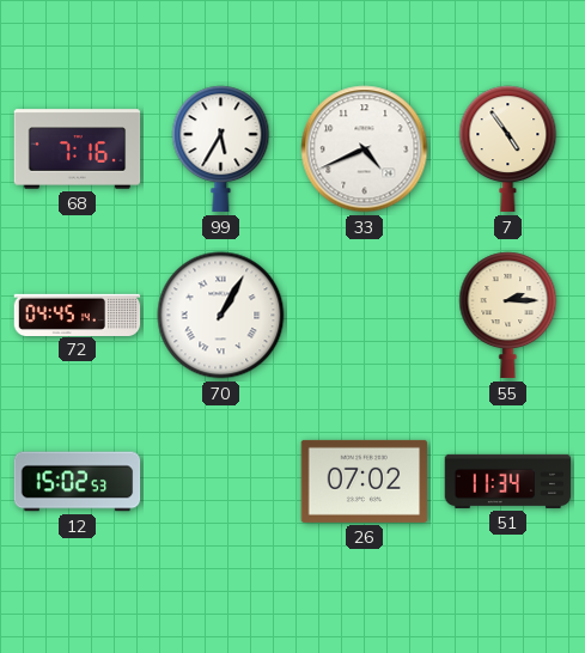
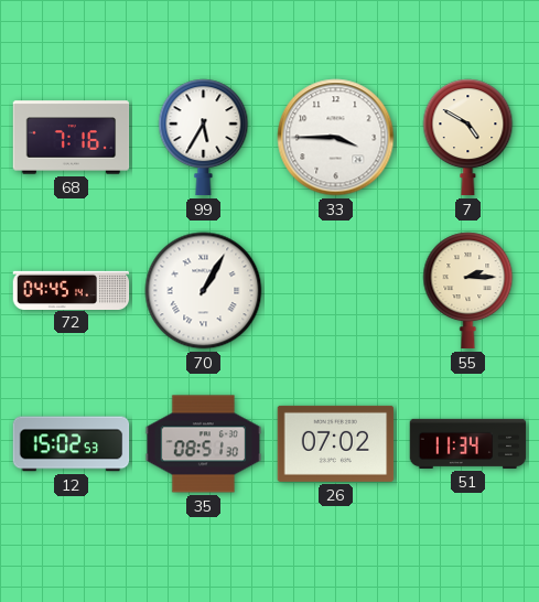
33: 4:41 -> 3:45 (336, 138)
7: 4:54 -> 4:50 (468, 138)
35: none -> 08:51 (204, 444)
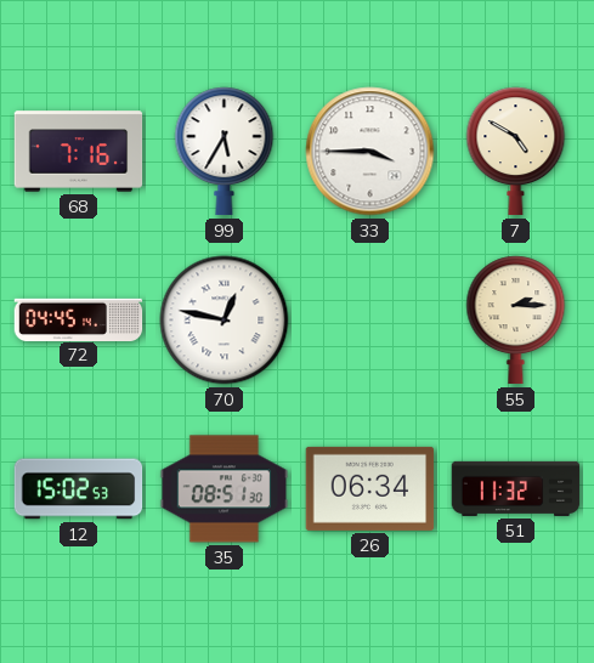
70: 1:05 -> 12:47 (225, 321)
26: 07:02 -> 06:34 (370, 488)
51: 11:34 -> 11:32 (516, 488)
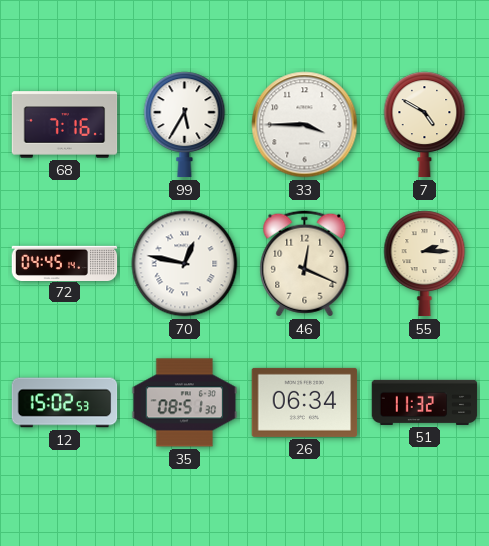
46: none -> 12:19 (305, 264)
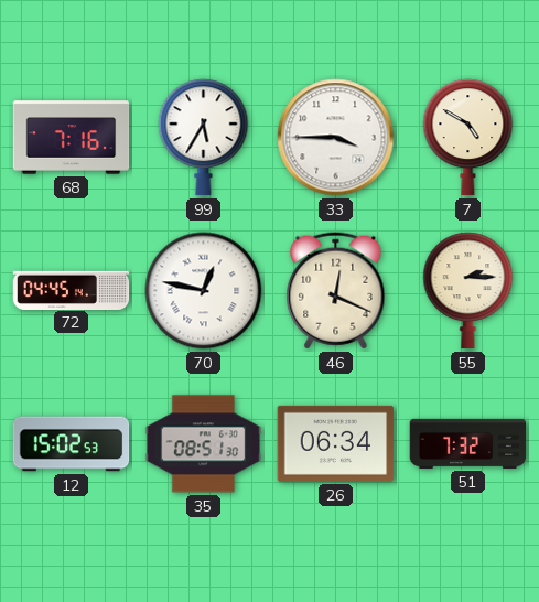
51: 11:32 -> 7:32 (468, 443)
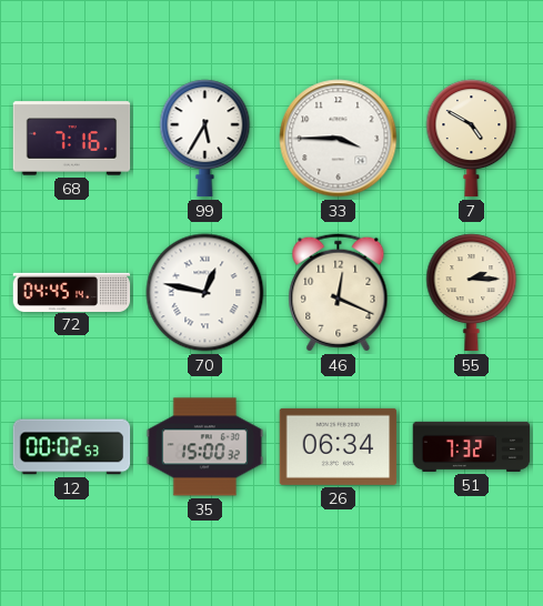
12: 15:02 -> 00:02 (72, 447)
35: 08:51 -> 15:00 (205, 447)
